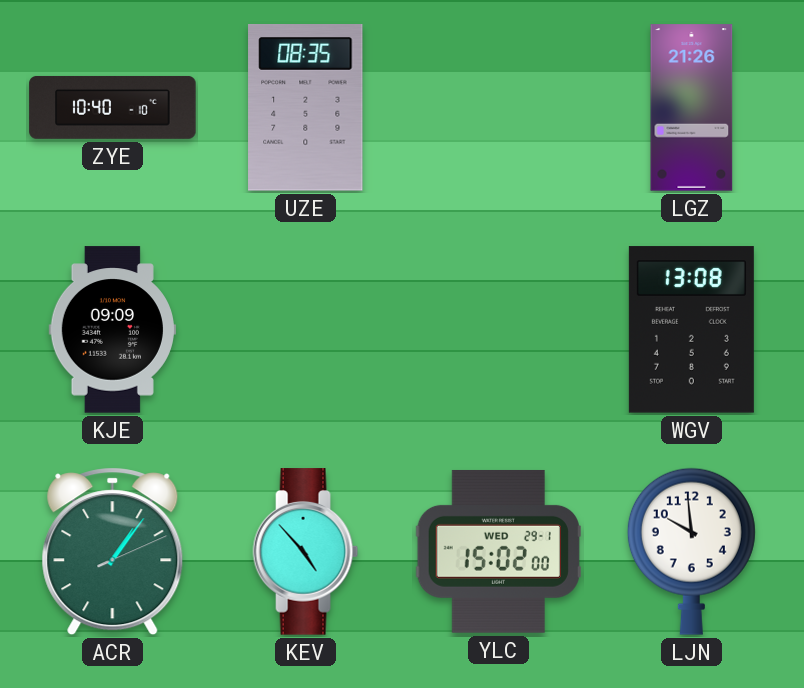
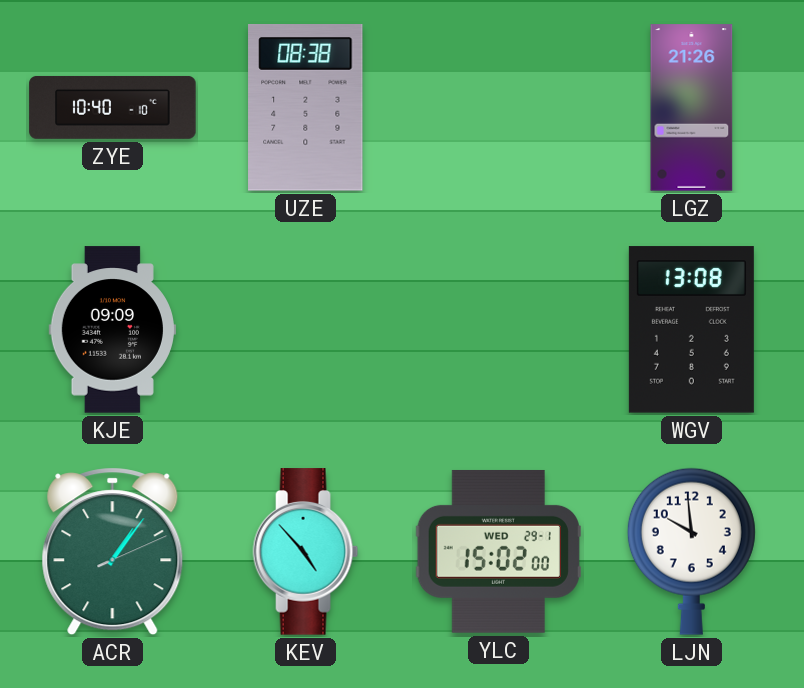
UZE: 08:35 -> 08:38 (306, 108)
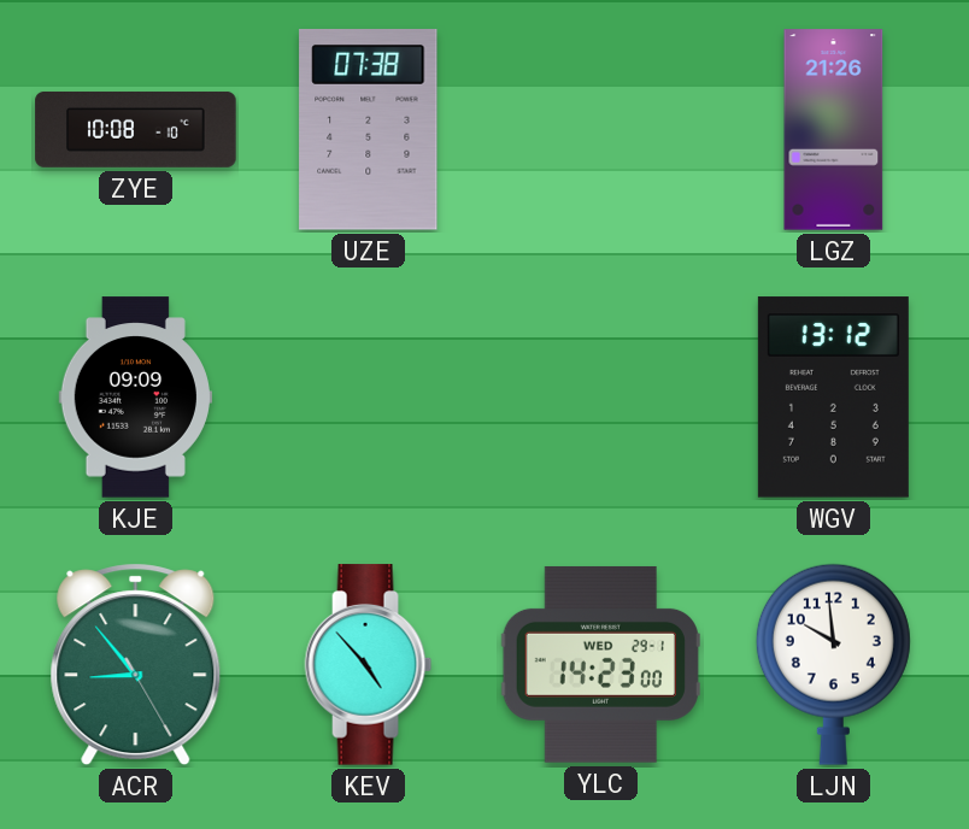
ZYE: 10:40 -> 10:08 (136, 129)
UZE: 08:38 -> 07:38 (369, 130)
WGV: 13:08 -> 13:12 (833, 398)
ACR: 1:06 -> 8:53 (136, 665)
YLC: 15:02 -> 14:23 (600, 664)
